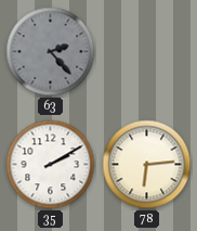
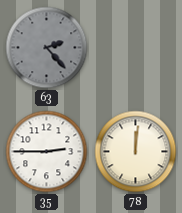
35: 2:10 -> 2:45 (47, 152)
78: 6:14 -> 12:01 (136, 152)
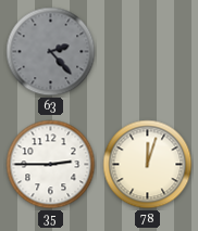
78: 12:01 -> 12:03 (148, 165)
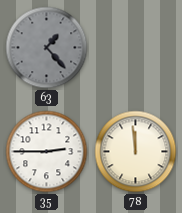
63: 2:23 -> 1:23 (47, 48)
78: 12:03 -> 11:59 (136, 152)
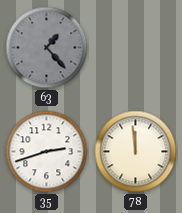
35: 2:45 -> 2:42 (47, 152)
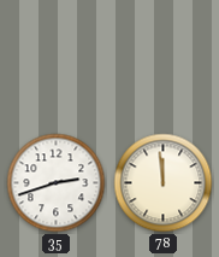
63: 1:23 -> none (47, 48)
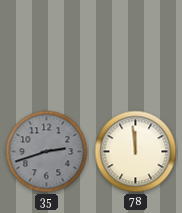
35 dial: white -> grey (47, 152)
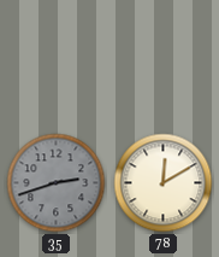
78: 11:59 -> 12:10 (164, 183)
